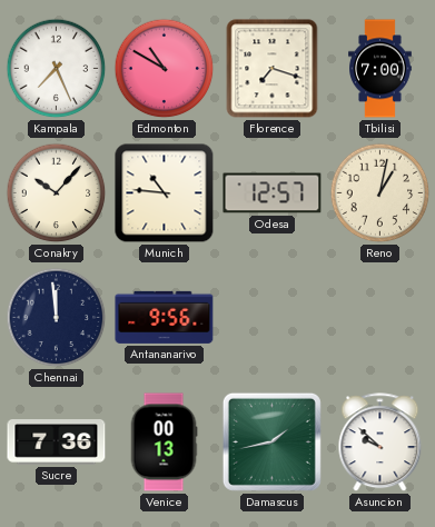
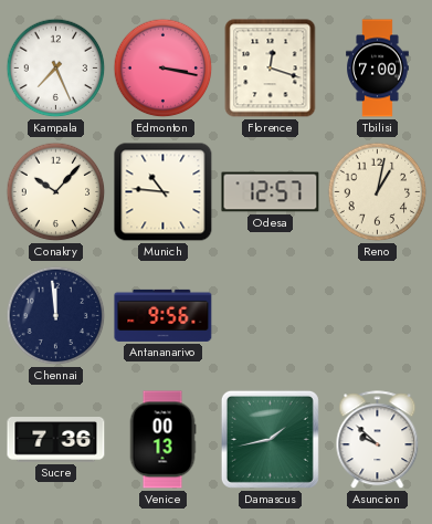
Edmonton: 10:50 -> 3:17 (164, 69)
Florence: 7:18 -> 12:18 (271, 69)
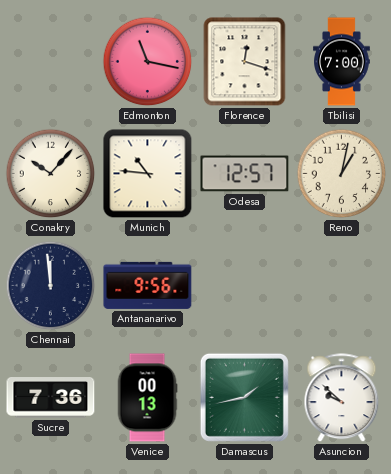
Kampala: 7:26 -> none (56, 69)
Edmonton: 3:17 -> 11:17 (148, 62)
